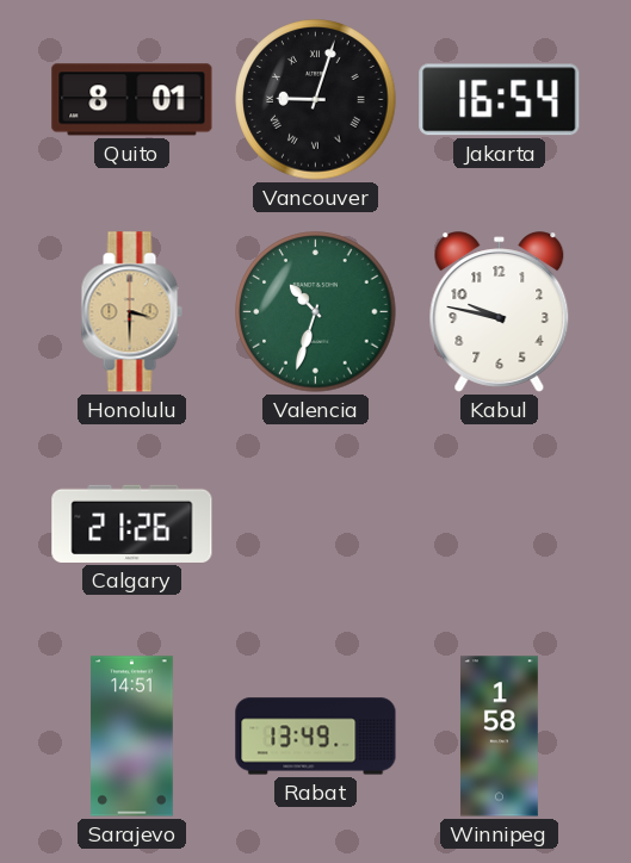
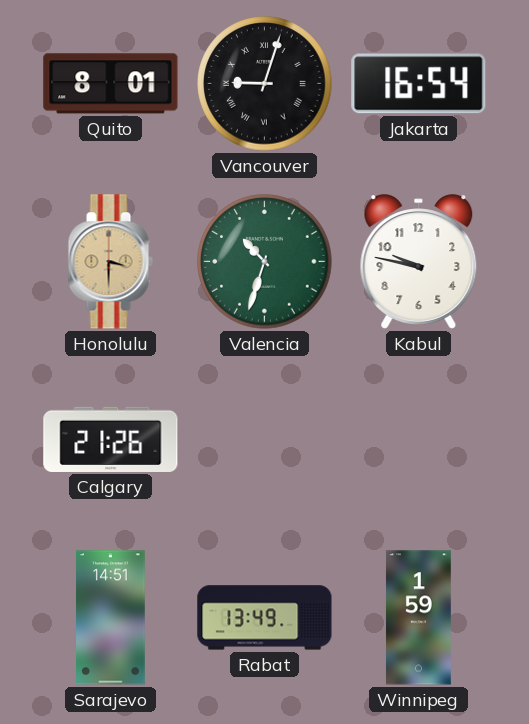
Winnipeg: 1:58 -> 1:59 (418, 618)
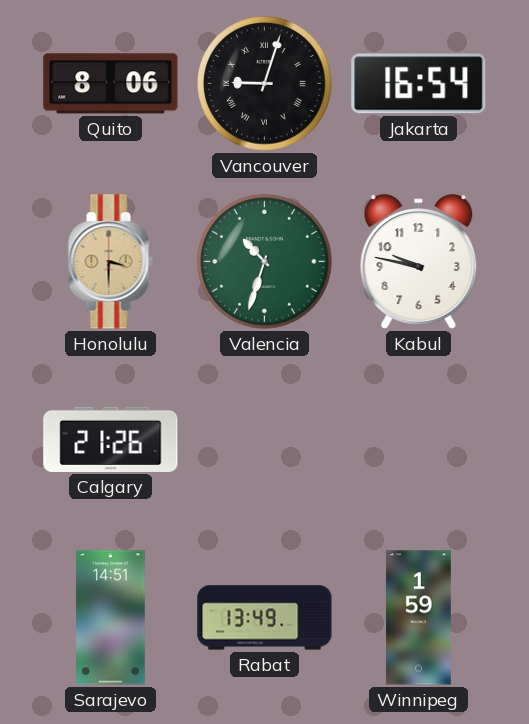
Quito: 8:01 -> 8:06 (111, 84)
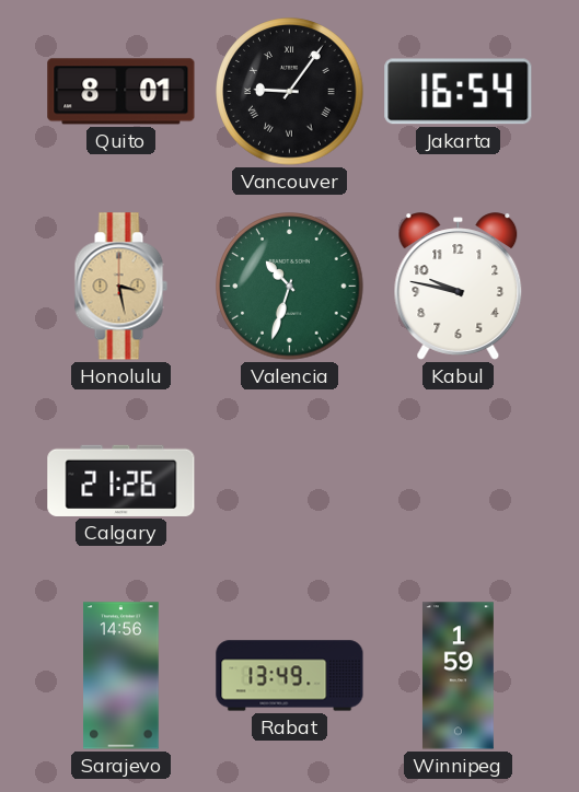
Quito: 8:06 -> 8:01 (121, 92)
Vancouver: 9:03 -> 9:06 (290, 92)
Honolulu: 3:30 -> 3:28 (120, 287)
Sarajevo: 14:51 -> 14:56 (121, 676)
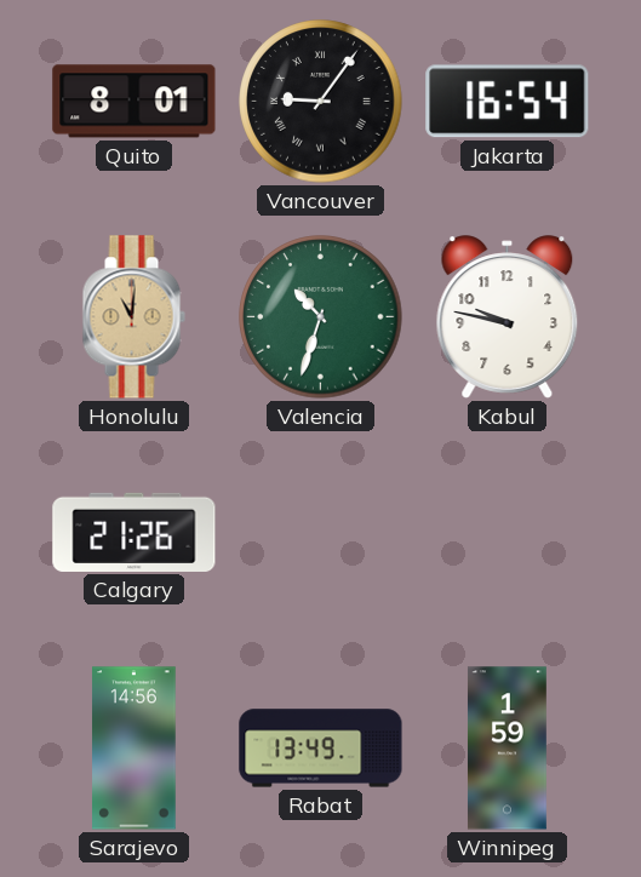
Honolulu: 3:28 -> 11:01 (133, 317)
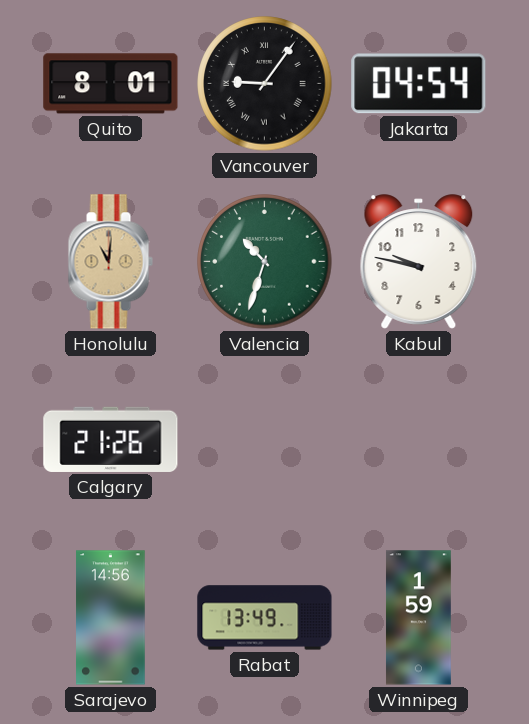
Jakarta: 16:54 -> 04:54 (419, 84)
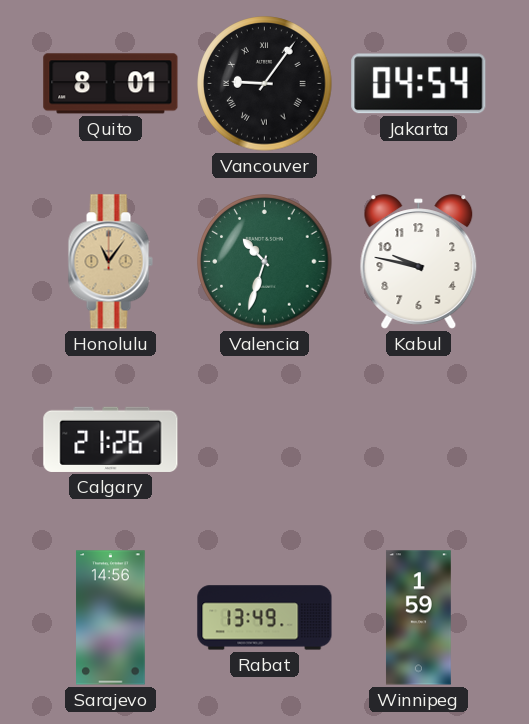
Honolulu: 11:01 -> 11:06 (110, 262)
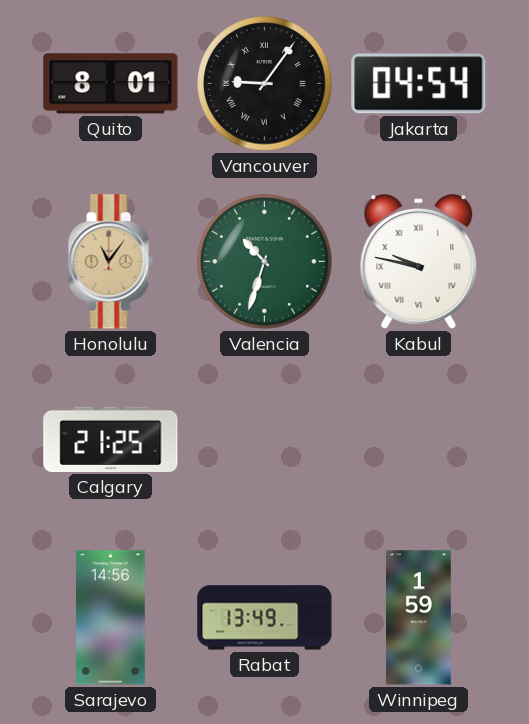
Kabul numerals: Arabic -> Roman (419, 262)
Calgary: 21:26 -> 21:25 (111, 439)
